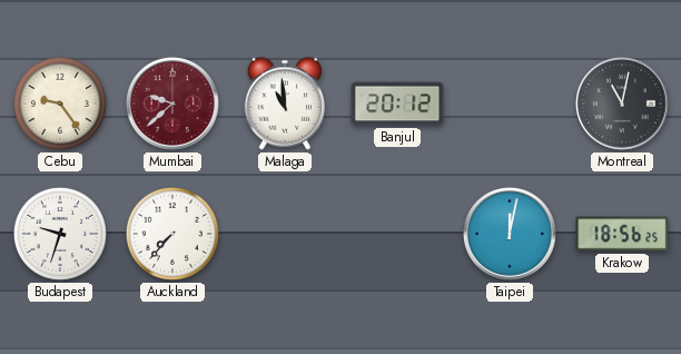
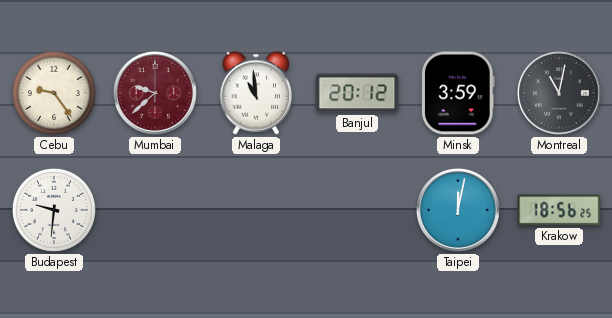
Minsk: none -> 3:59 (459, 93)
Budapest: 9:33 -> 9:31 (54, 210)
Auckland: 7:37 -> none (172, 234)
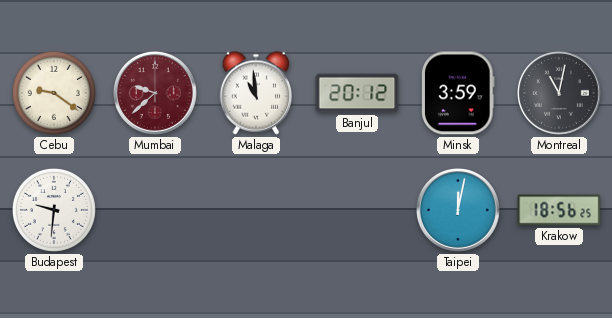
Cebu: 9:24 -> 9:21 (54, 93)
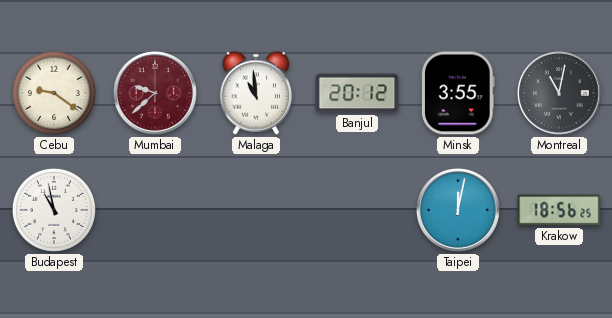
Minsk: 3:59 -> 3:55 (459, 93)
Budapest: 9:31 -> 10:58 (54, 210)
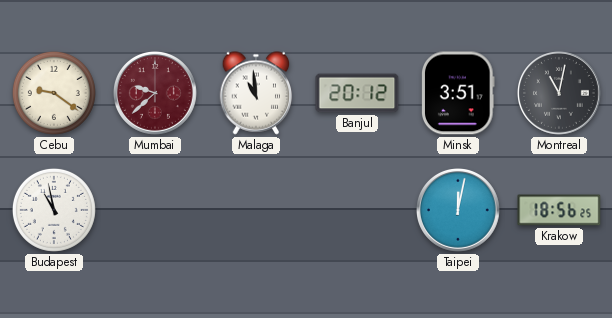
Minsk: 3:55 -> 3:51 (459, 93)
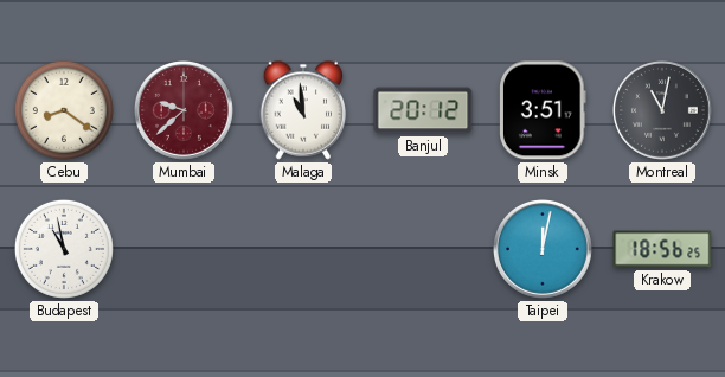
Cebu: 9:21 -> 8:21 (64, 110)
